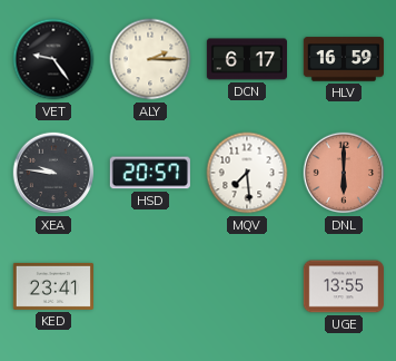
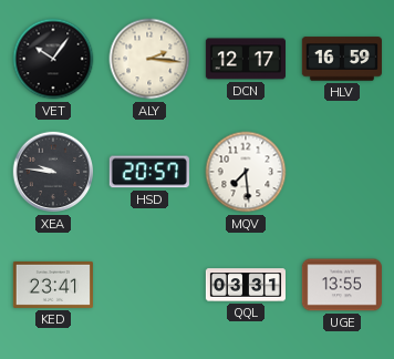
VET: 9:24 -> 10:06 (53, 59)
ALY: 2:15 -> 2:16 (149, 59)
DCN: 6:17 -> 12:17 (245, 59)
DNL: 6:00 -> none (344, 173)
QQL: none -> 03:31 (245, 285)
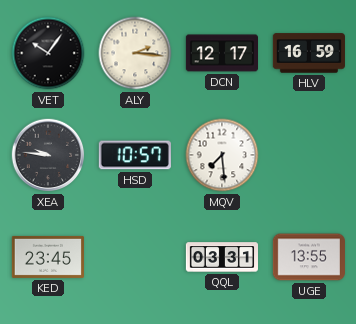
HSD: 20:57 -> 10:57 (135, 155)
KED: 23:41 -> 23:45 (48, 257)
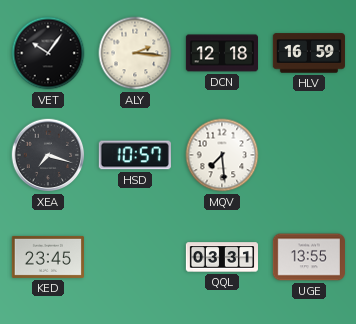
DCN: 12:17 -> 12:18 (221, 53)
XEA: 9:46 -> 7:18 (48, 155)
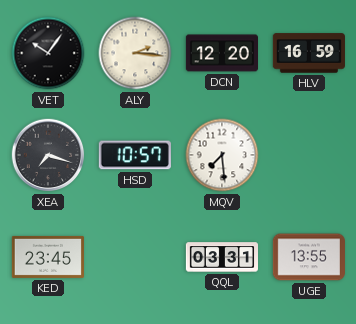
DCN: 12:18 -> 12:20 (221, 53)
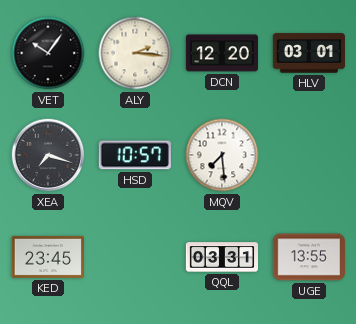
HLV: 16:59 -> 03:01 (309, 53)
